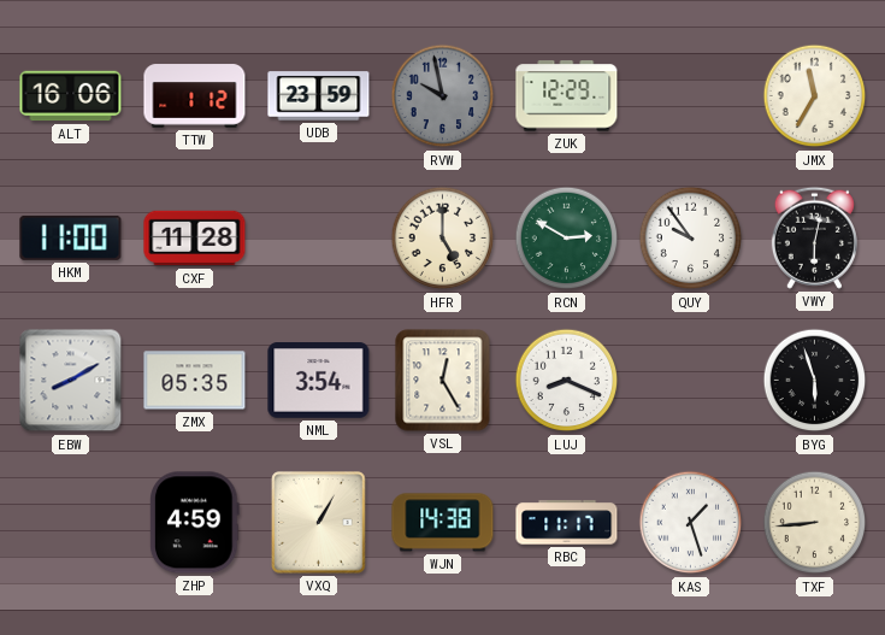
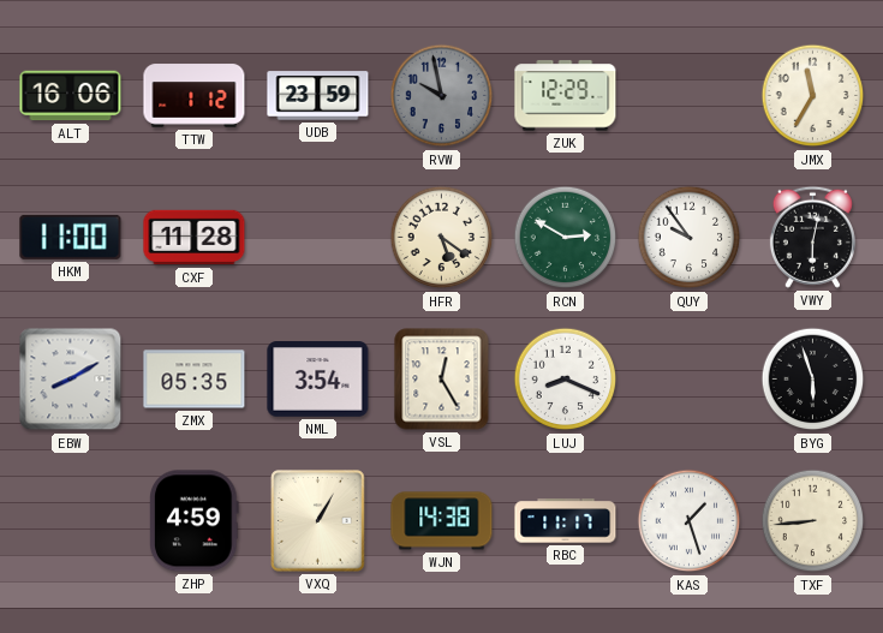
HFR: 5:00 -> 5:21 (442, 238)
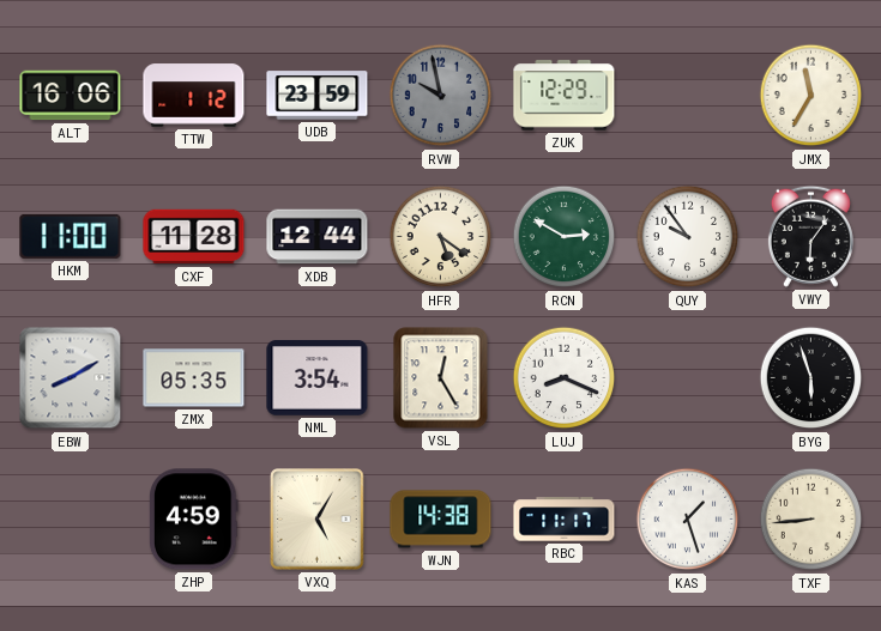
XDB: none -> 12:44 (318, 237)
VWY: 6:02 -> 6:06 (810, 236)
VXQ: 1:05 -> 5:05 (318, 520)
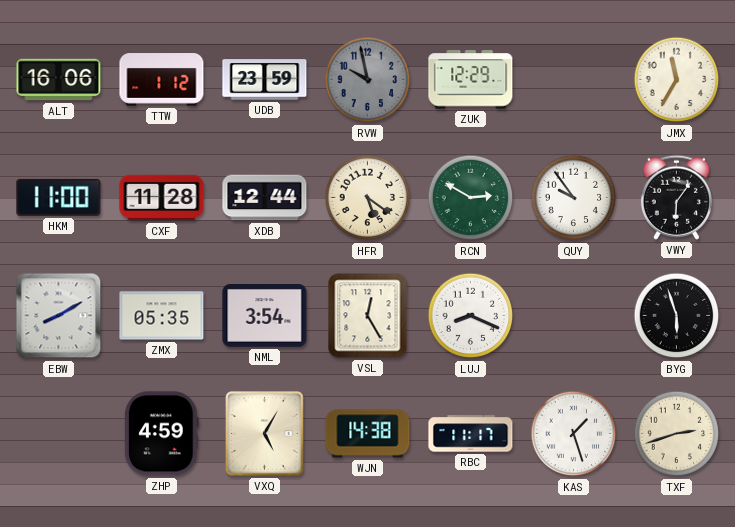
TXF: 8:44 -> 2:42 (677, 434)
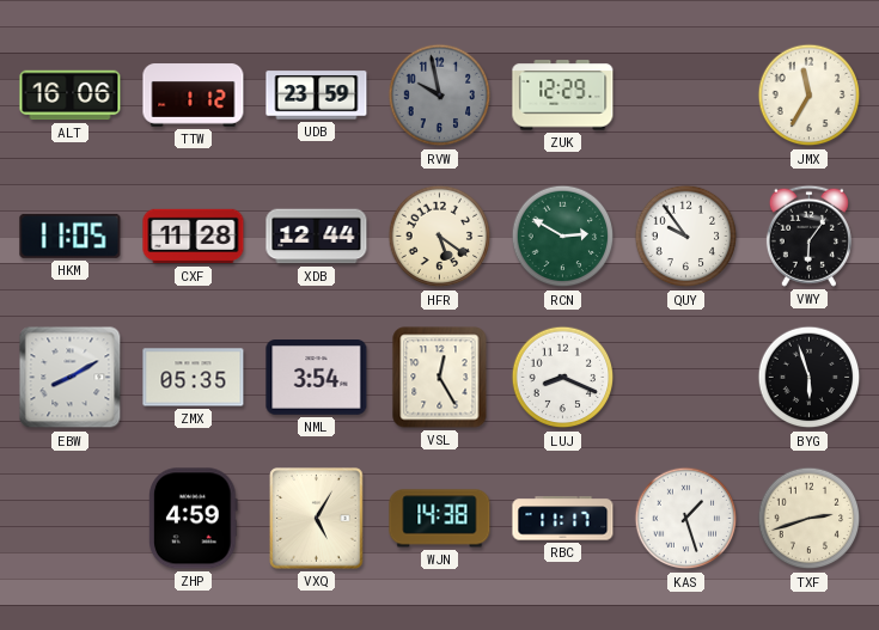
HKM: 11:00 -> 11:05 (71, 236)
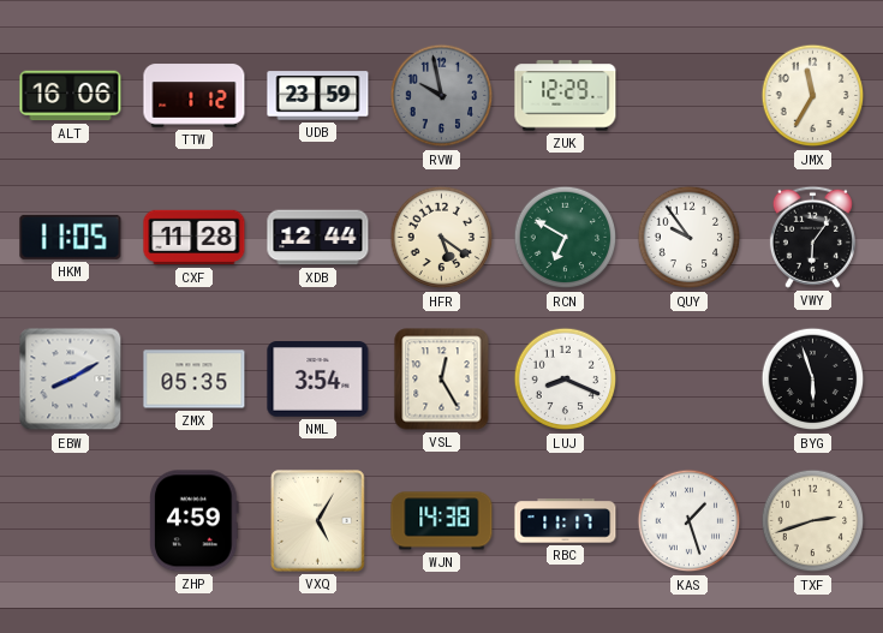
RCN: 2:50 -> 6:50 (566, 238)
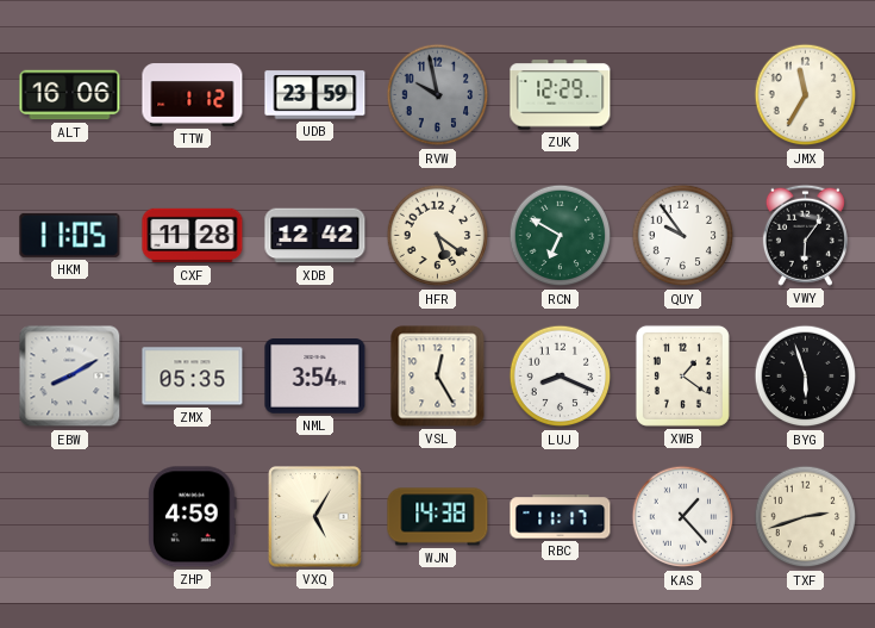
XDB: 12:44 -> 12:42 (315, 236)
XWB: none -> 1:21 (682, 375)
KAS: 1:27 -> 1:23 (683, 517)
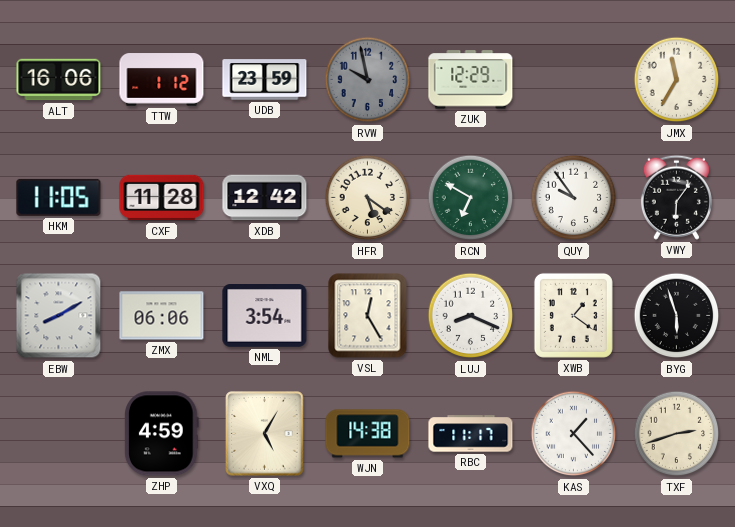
ZMX: 05:35 -> 06:06 (162, 316)
